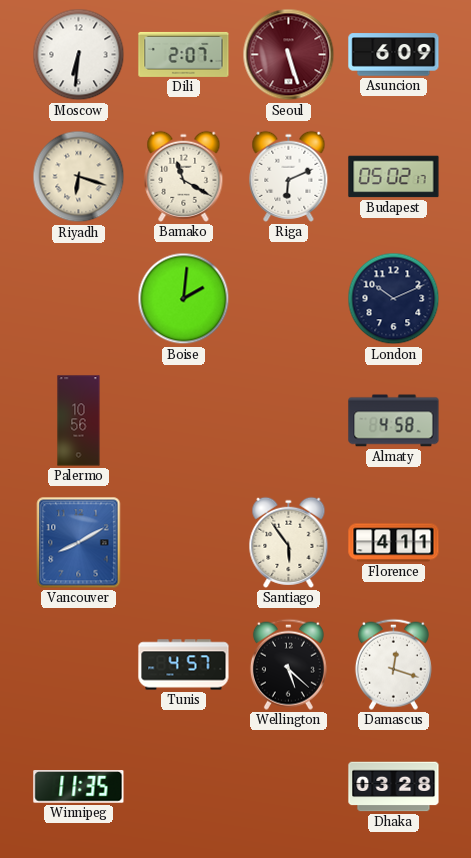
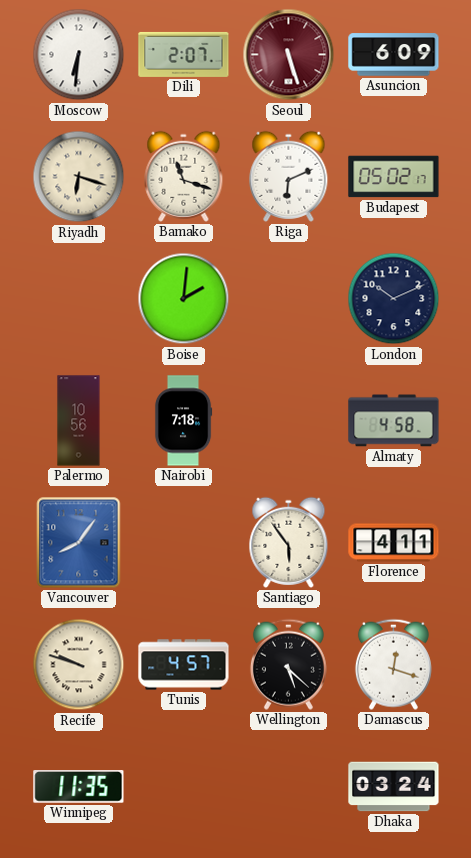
Bamako: 11:20 -> 11:18 (184, 176)
Nairobi: none -> 7:18 (183, 421)
Vancouver: 8:10 -> 8:06 (79, 543)
Recife: none -> 9:48 (79, 665)
Dhaka: 03:28 -> 03:24 (394, 787)
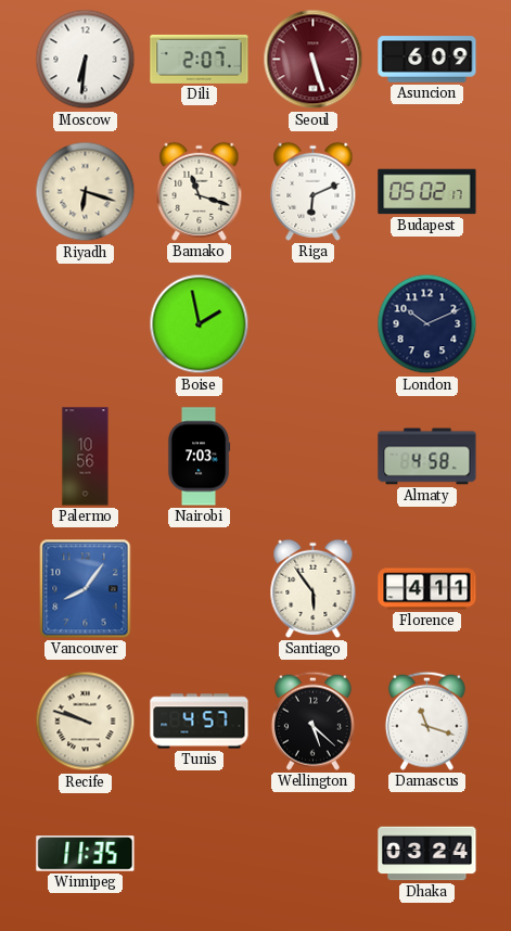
Boise: 2:01 -> 1:58 (200, 324)
Nairobi: 7:18 -> 7:03 (199, 457)
Damascus: 12:18 -> 11:18 (426, 720)
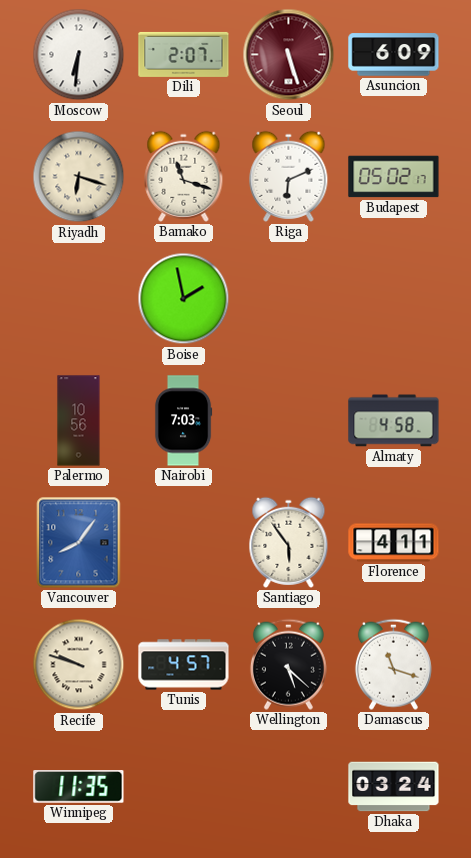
London: 10:11 -> none (427, 324)
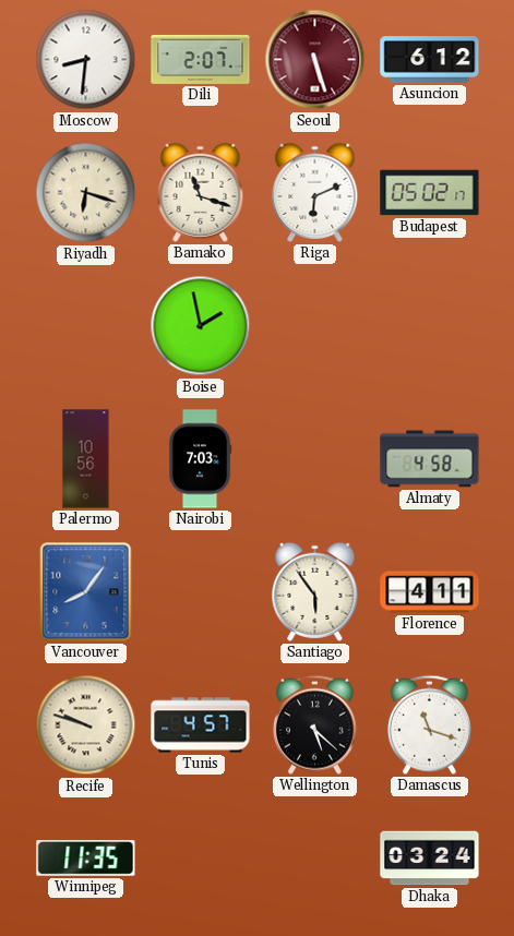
Moscow: 6:31 -> 8:31 (86, 60)
Asuncion: 6:09 -> 6:12 (430, 60)
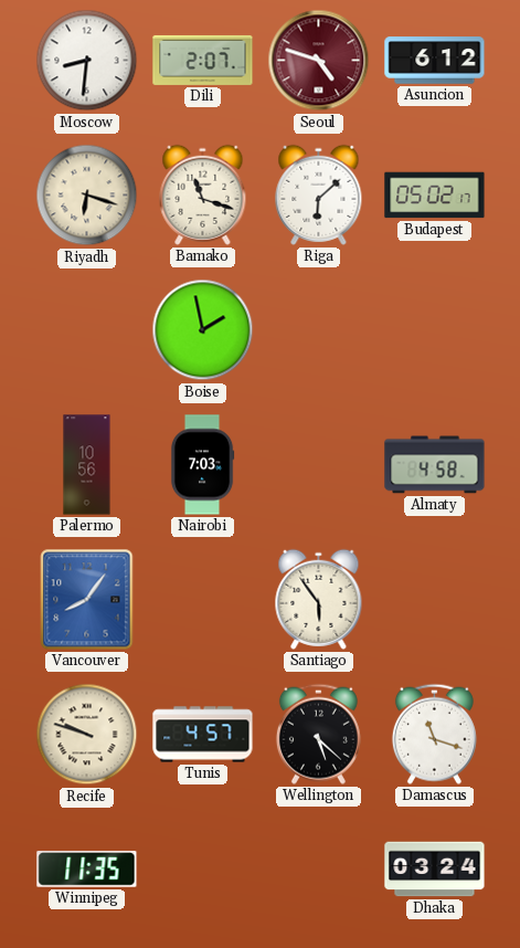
Seoul: 5:27 -> 4:48 (319, 61)
Riga: 6:11 -> 6:08 (319, 194)
Florence: 4:11 -> none (430, 592)
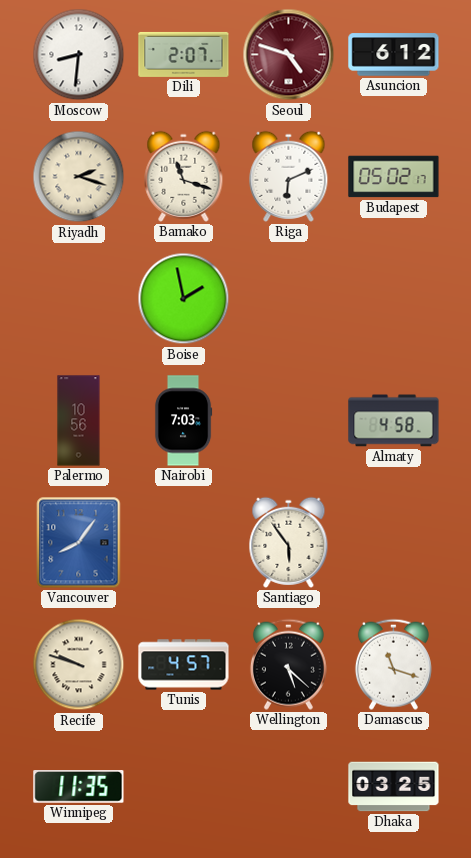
Riyadh: 6:18 -> 2:18 (79, 177)
Riga: 6:08 -> 6:11 (289, 176)
Dhaka: 03:24 -> 03:25 (394, 787)
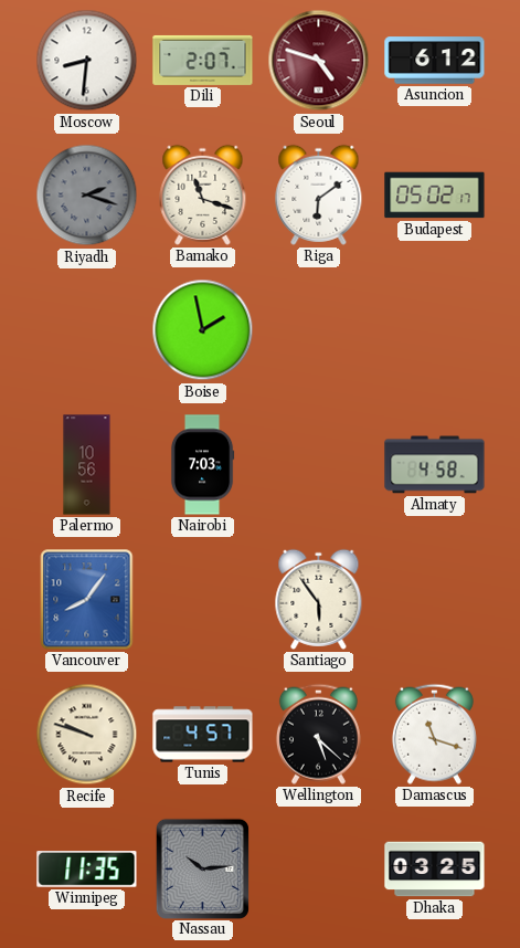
Riyadh dial: cream -> grey (87, 196)
Riga: 6:11 -> 6:09 (319, 194)
Nassau: none -> 10:14 (202, 868)
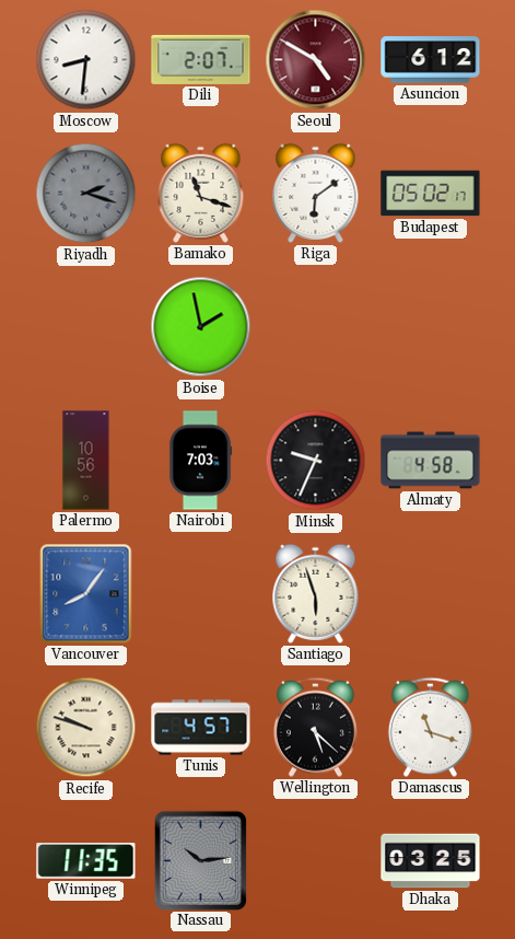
Seoul: 4:48 -> 4:50 (316, 60)
Minsk: none -> 9:34 (316, 461)
Santiago: 5:54 -> 5:57 (316, 593)
